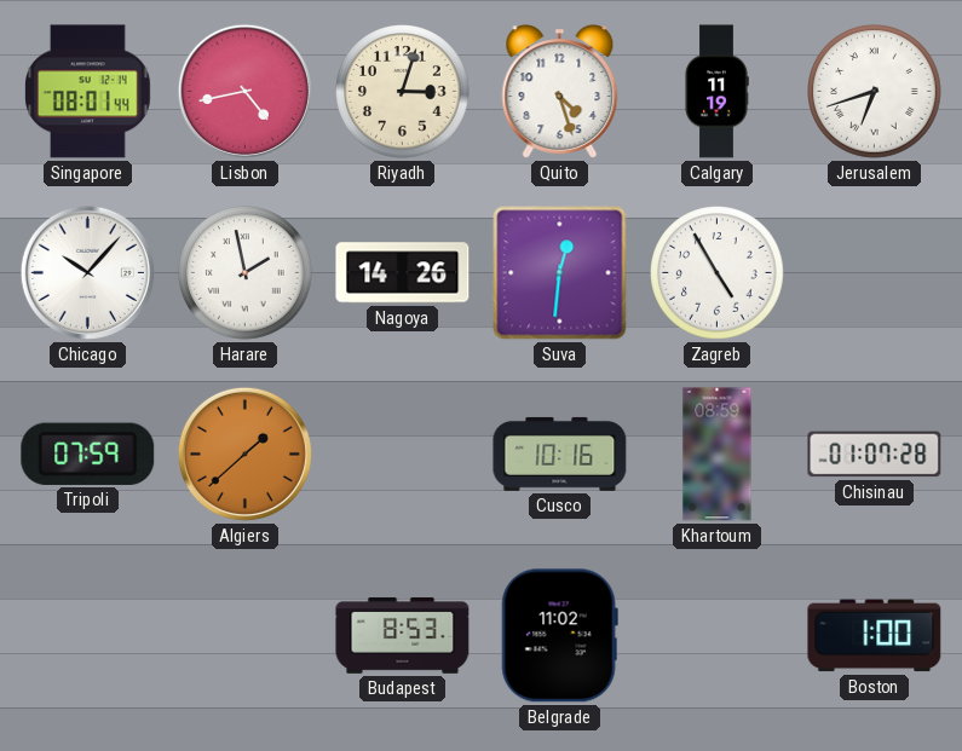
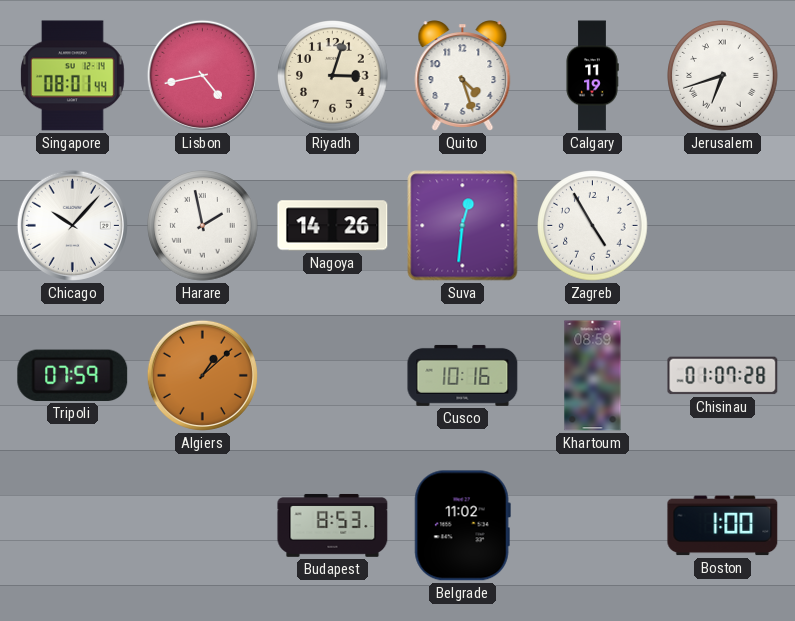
Algiers: 1:38 -> 1:08 (202, 375)
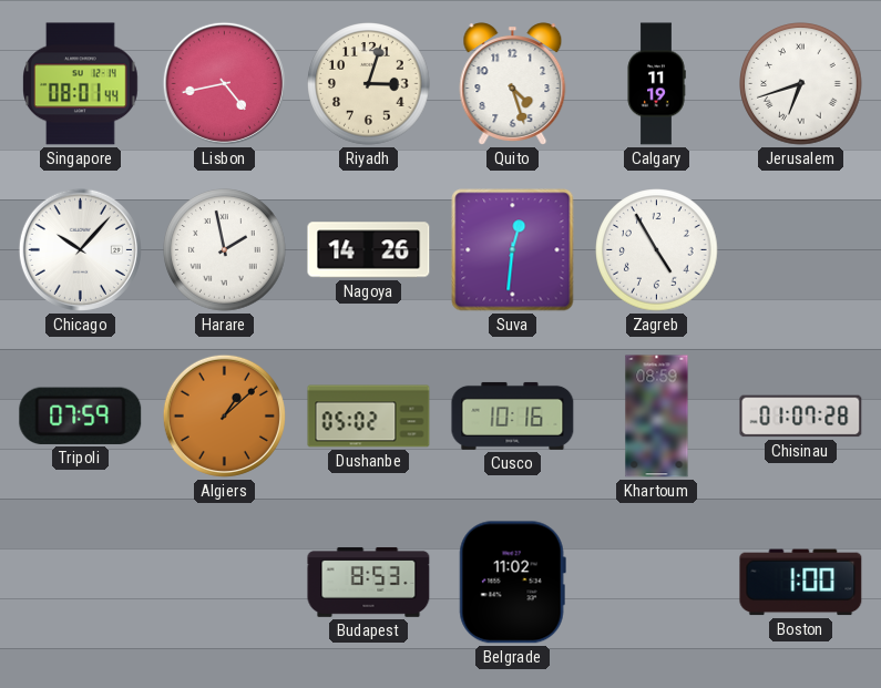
Dushanbe: none -> 05:02 (369, 417)
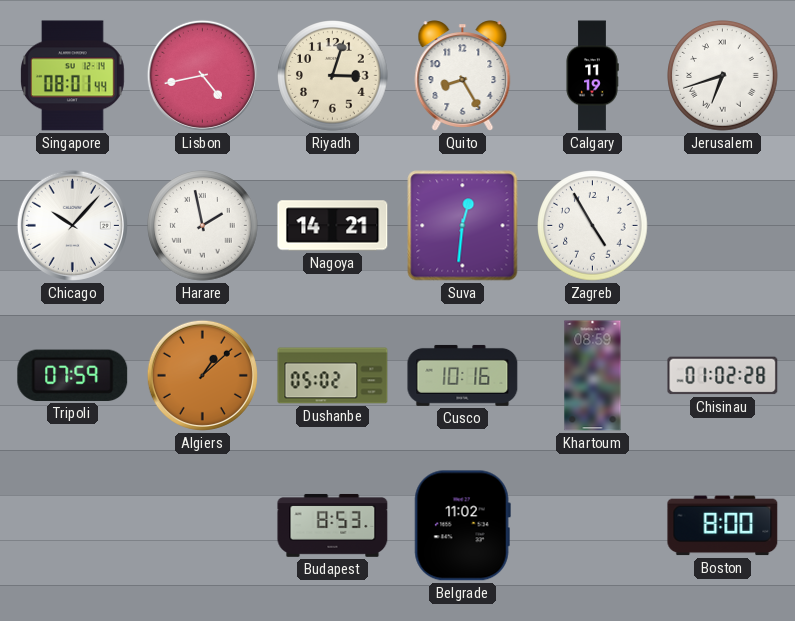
Quito: 4:27 -> 8:25 (463, 76)
Nagoya: 14:26 -> 14:21 (333, 226)
Chisinau: 01:07 -> 01:02 (723, 376)
Boston: 1:00 -> 8:00 (723, 526)
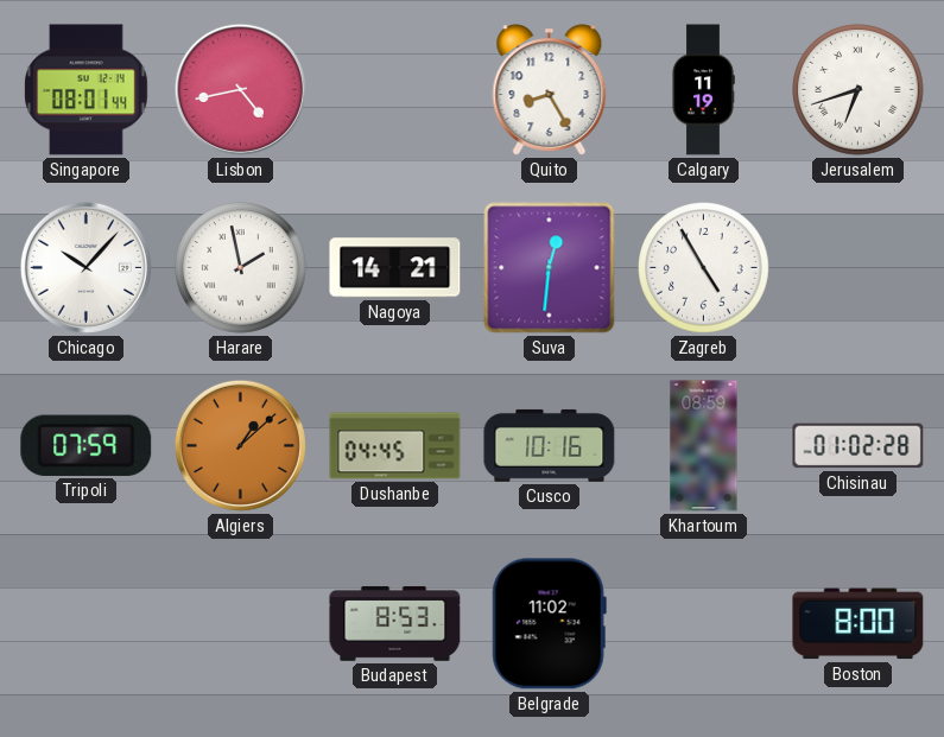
Riyadh: 3:03 -> none (333, 76)
Dushanbe: 05:02 -> 04:45 (395, 446)
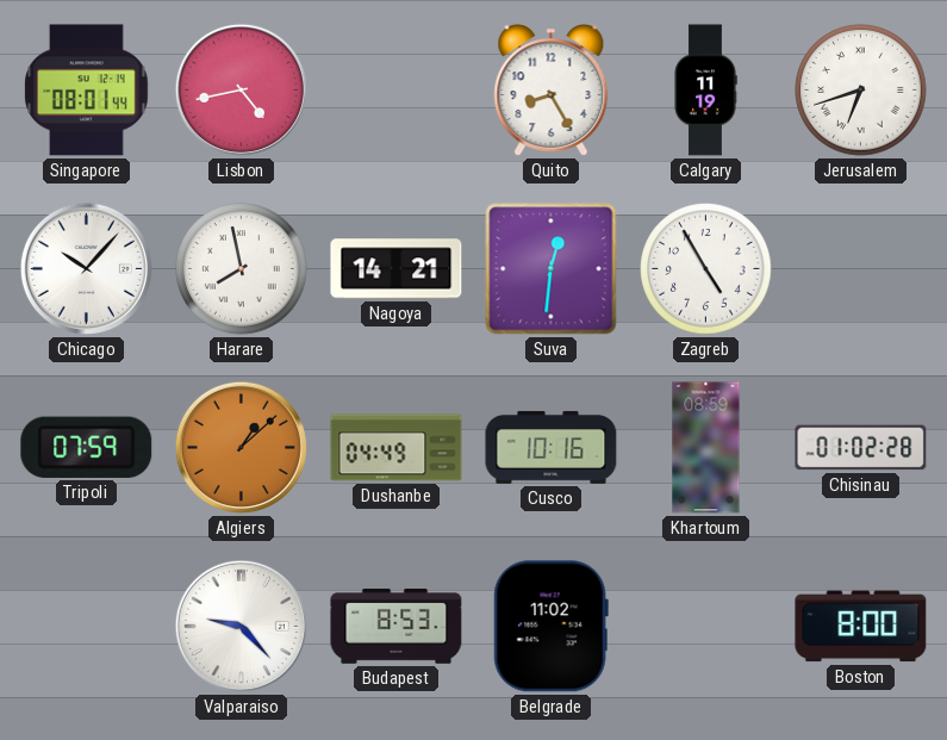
Harare: 1:58 -> 7:58 (242, 269)
Dushanbe: 04:45 -> 04:49 (397, 448)
Valparaiso: none -> 9:23 (241, 626)
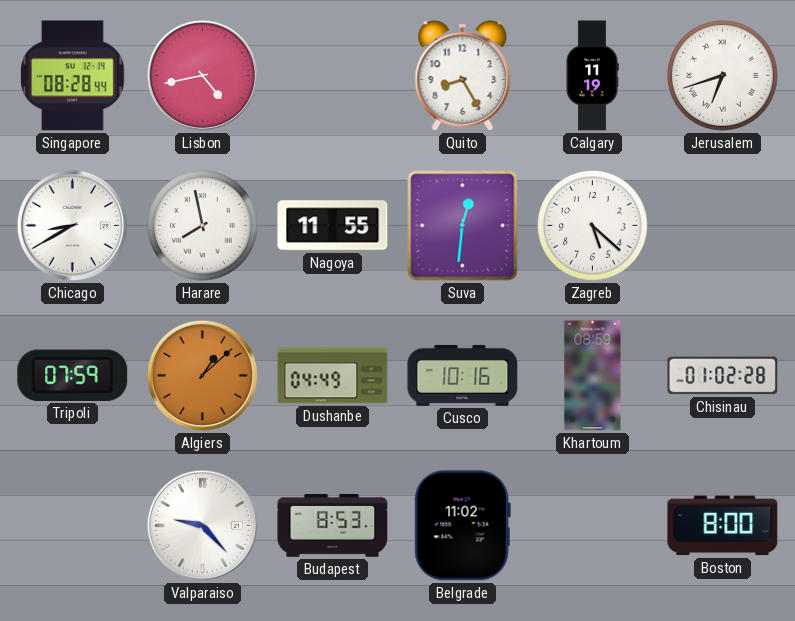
Singapore: 08:01 -> 08:28 (73, 76)
Chicago: 10:07 -> 8:40 (72, 225)
Nagoya: 14:21 -> 11:55 (333, 226)
Zagreb: 4:55 -> 5:22 (593, 226)
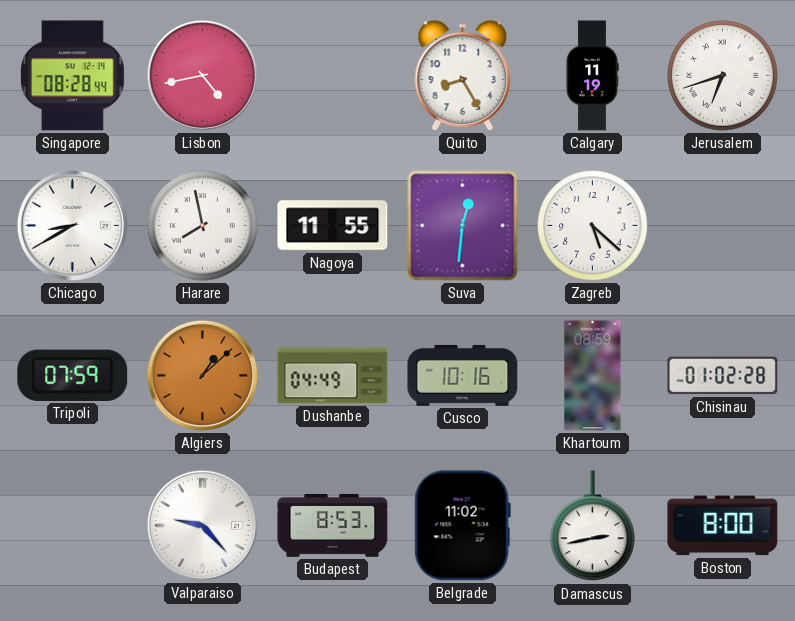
Damascus: none -> 2:43 (593, 526)
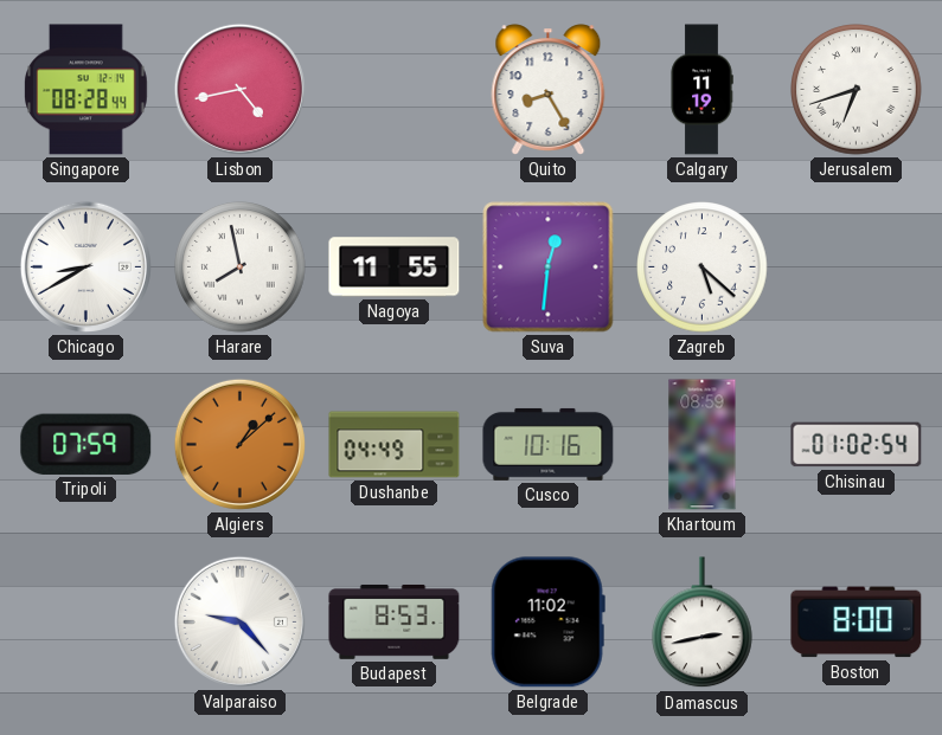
Chisinau: 01:02:28 -> 01:02:54 (857, 445)
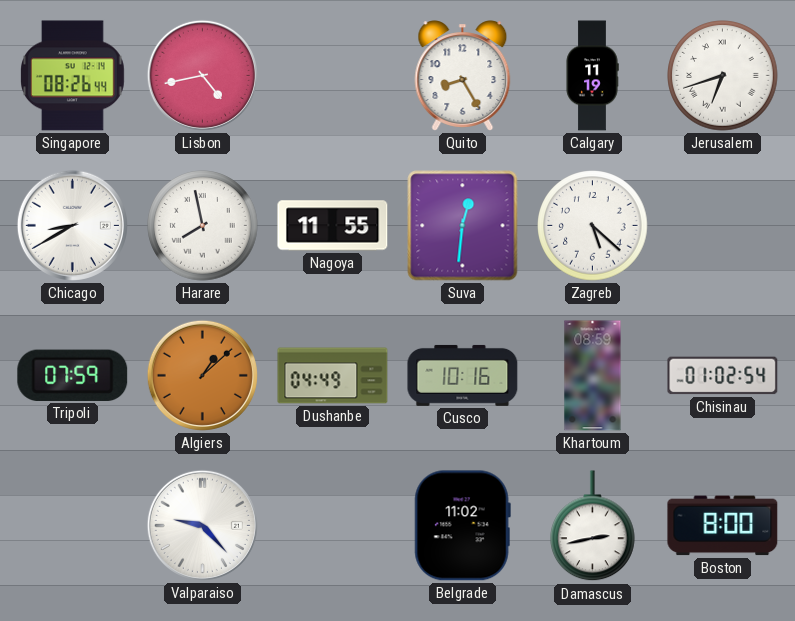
Singapore: 08:28 -> 08:26 (73, 76)
Budapest: 8:53 -> none (395, 621)
